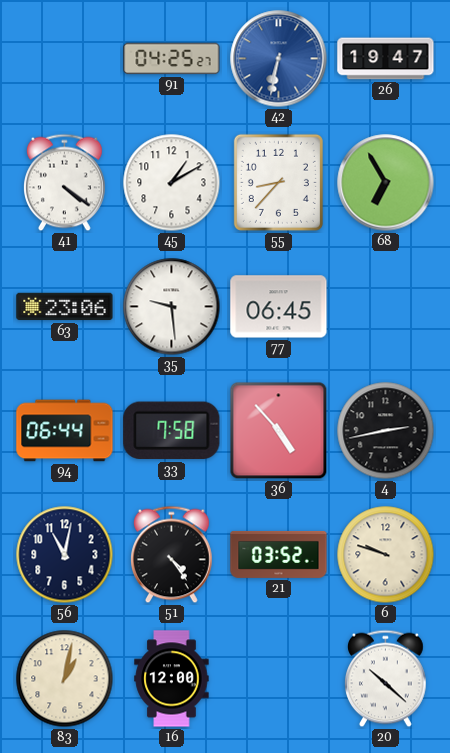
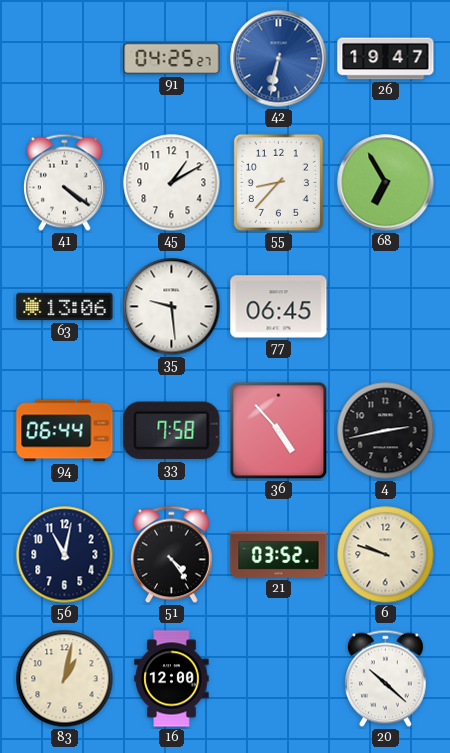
63: 23:06 -> 13:06 (65, 307)
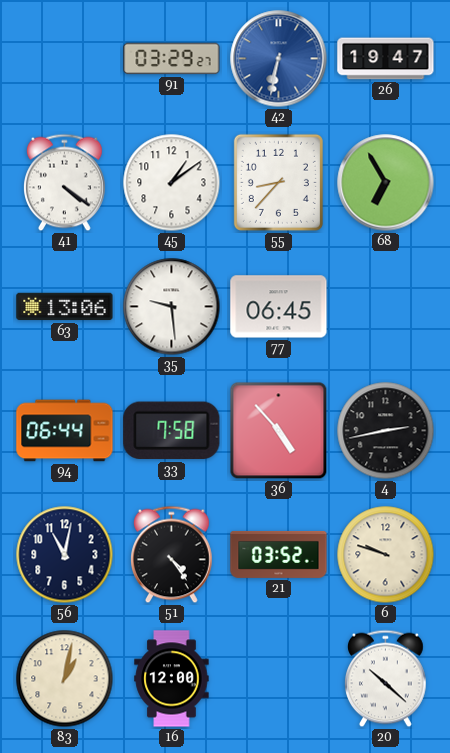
91: 04:25 -> 03:29 (172, 59)
45: 1:10 -> 1:09 (172, 183)
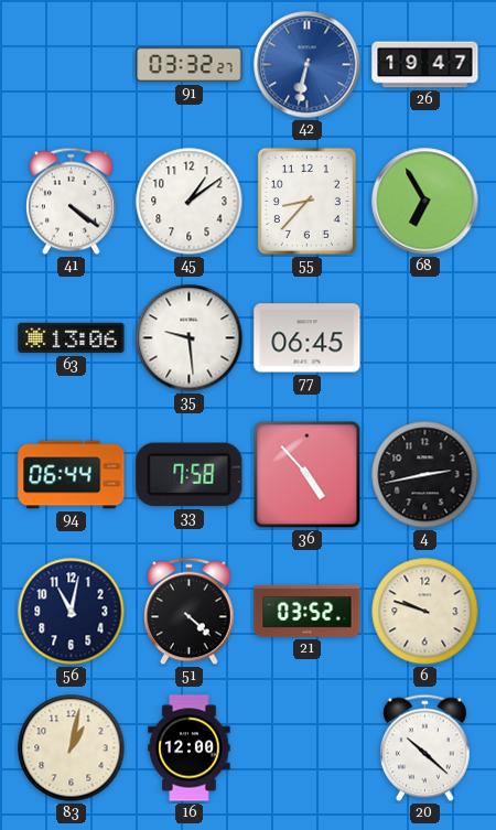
91: 03:29 -> 03:32 (190, 65)
51: 4:24 -> 4:22 (190, 612)
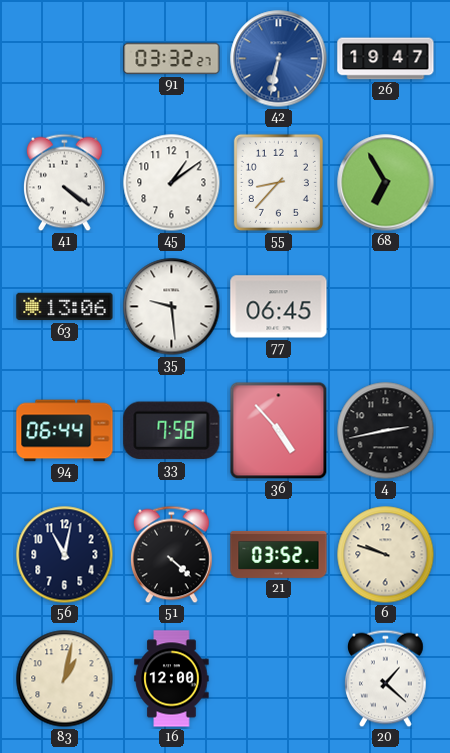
20: 10:22 -> 1:22 (386, 679)
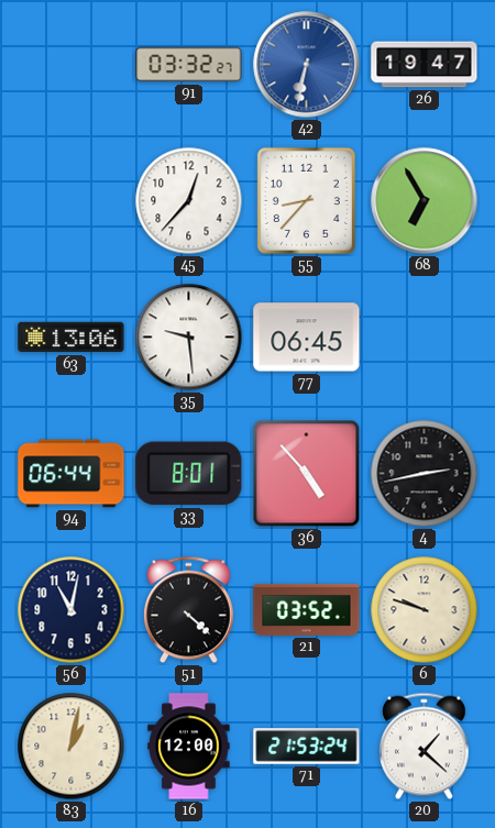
41: 4:21 -> none (65, 183)
45: 1:09 -> 12:37 (189, 201)
33: 7:58 -> 8:01 (189, 474)
71: none -> 21:53 (307, 747)
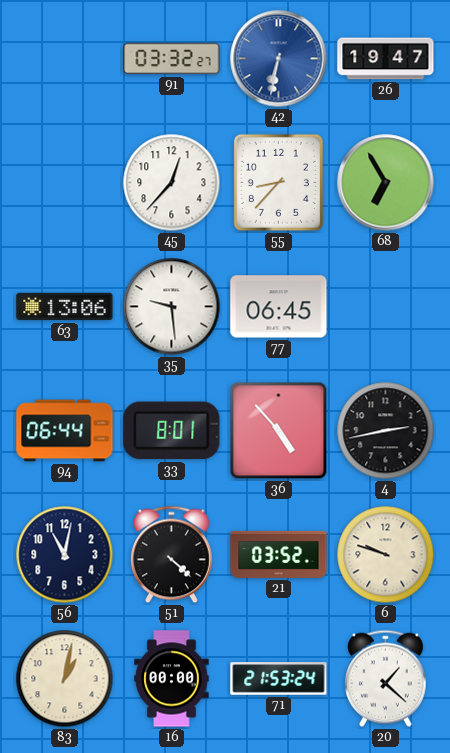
16: 12:00 -> 00:00 (172, 679)
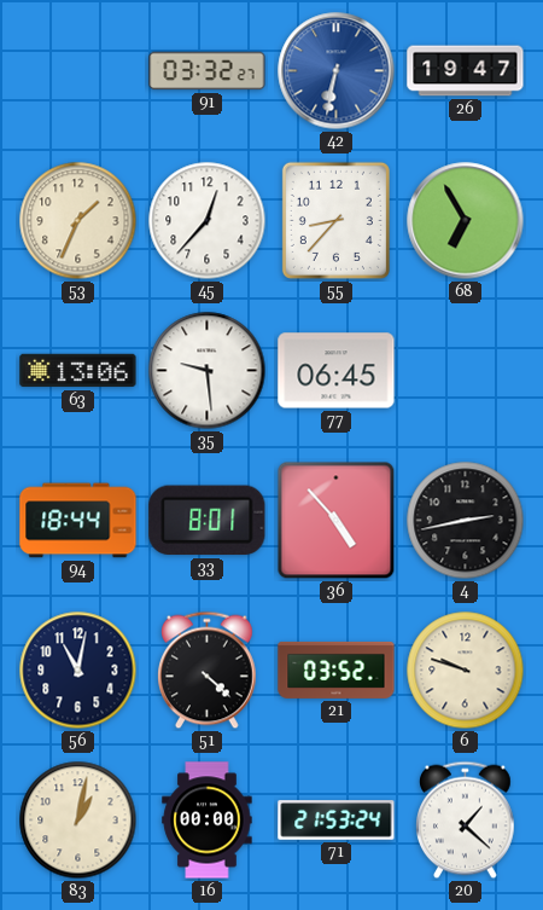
53: none -> 1:34 (78, 221)
94: 06:44 -> 18:44 (78, 521)
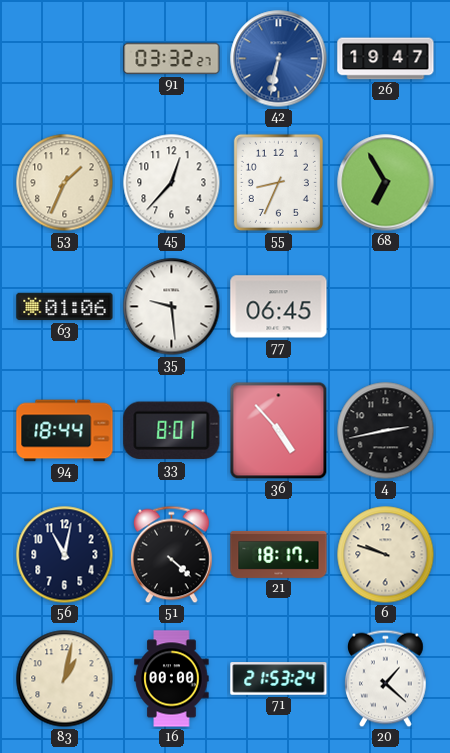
55: 8:37 -> 8:34 (278, 182)
63: 13:06 -> 01:06 (65, 307)
21: 03:52 -> 18:17 (279, 554)
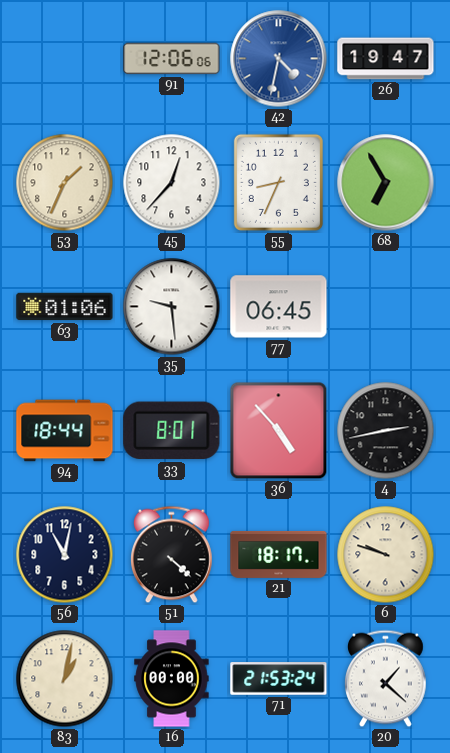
91: 03:32 -> 12:06 (172, 59)
42: 6:32 -> 4:32 (279, 59)
